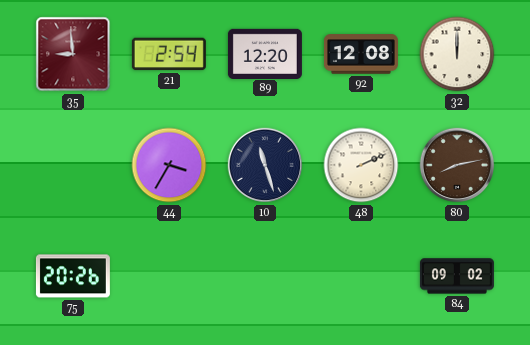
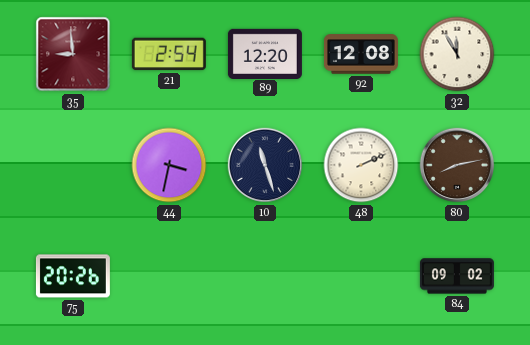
32: 12:00 -> 11:55 (457, 54)
44: 3:35 -> 3:32 (169, 165)
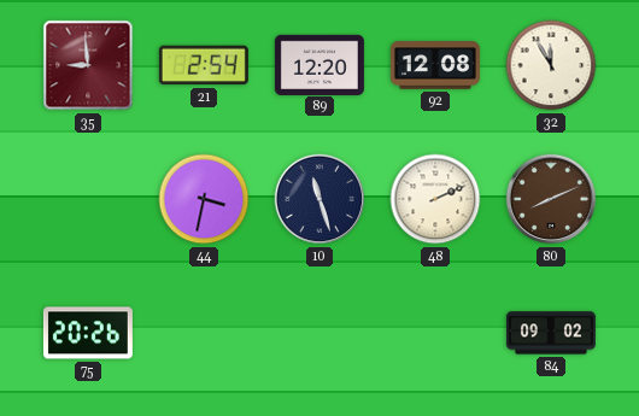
80: 8:13 -> 8:11 (551, 199)
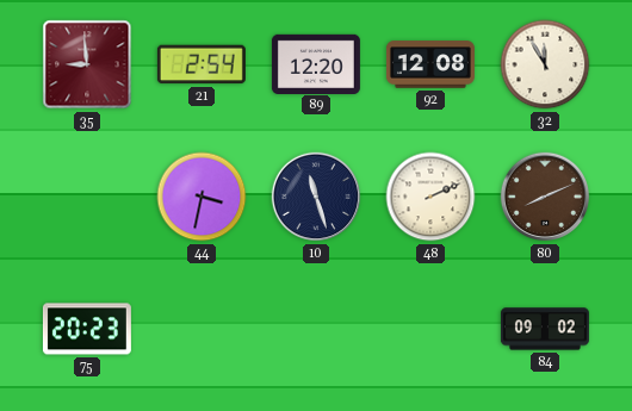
75: 20:26 -> 20:23 (87, 329)
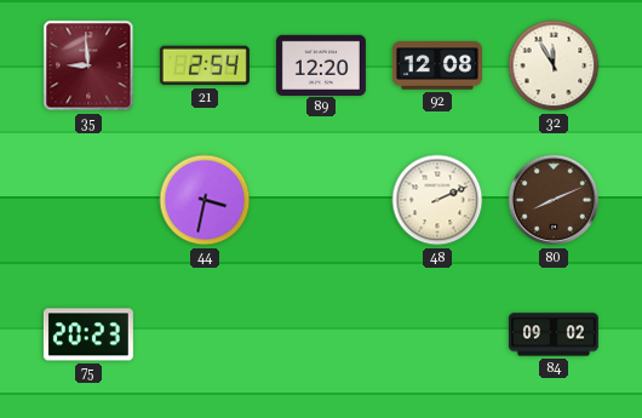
10: 11:27 -> none (316, 197)
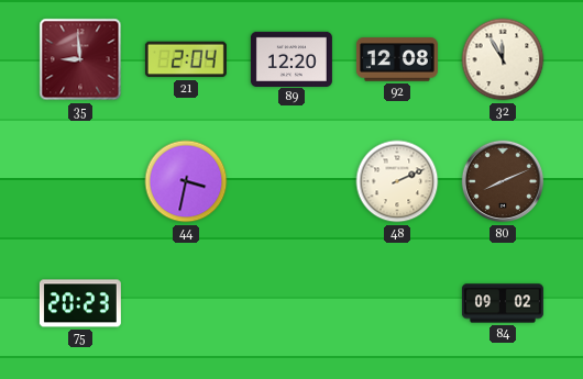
21: 2:54 -> 2:04 (186, 59)
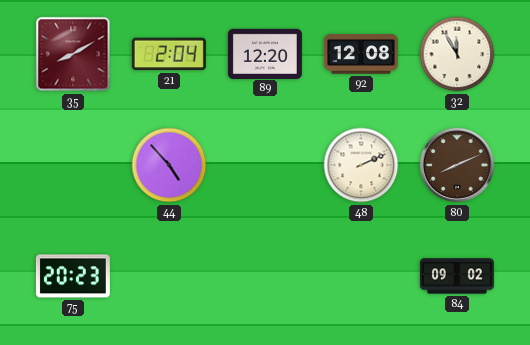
35: 8:59 -> 8:10 (73, 54)
44: 3:32 -> 4:53 (169, 165)
